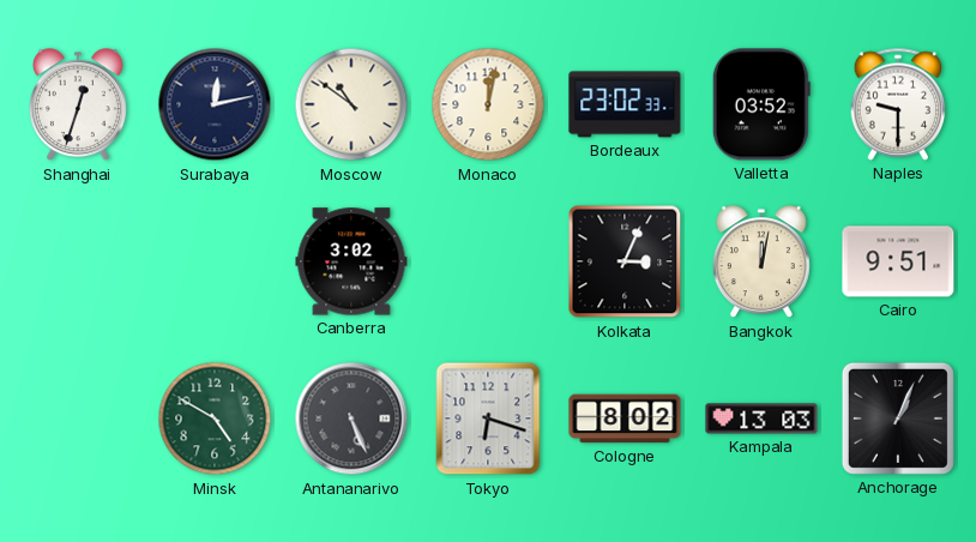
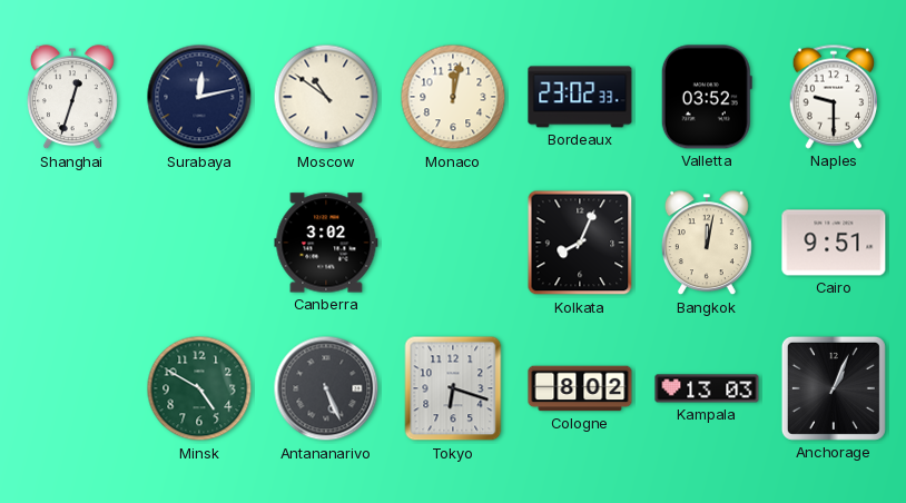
Kolkata: 3:04 -> 8:04 (580, 243)
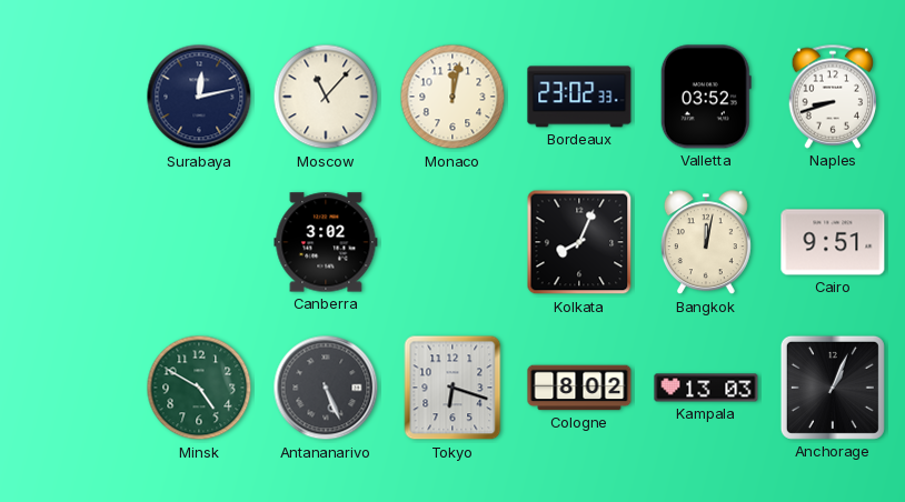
Shanghai: 12:33 -> none (72, 98)
Moscow: 10:51 -> 11:07 (326, 97)
Naples: 9:30 -> 8:42 (833, 97)
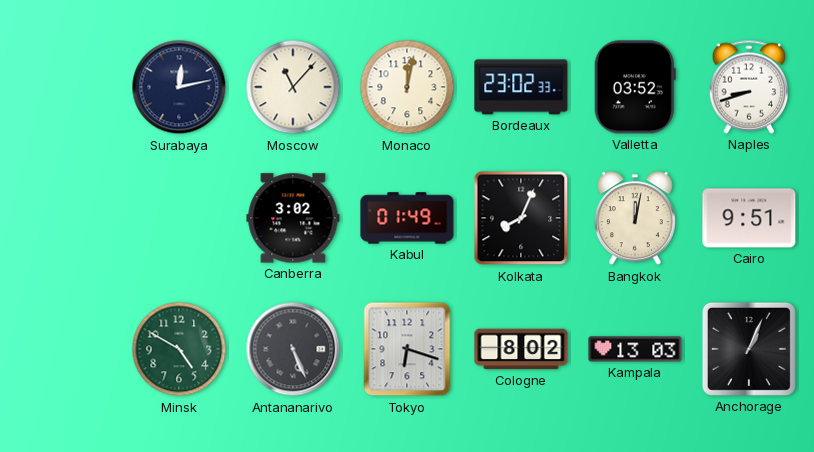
Kabul: none -> 01:49 (407, 218)
